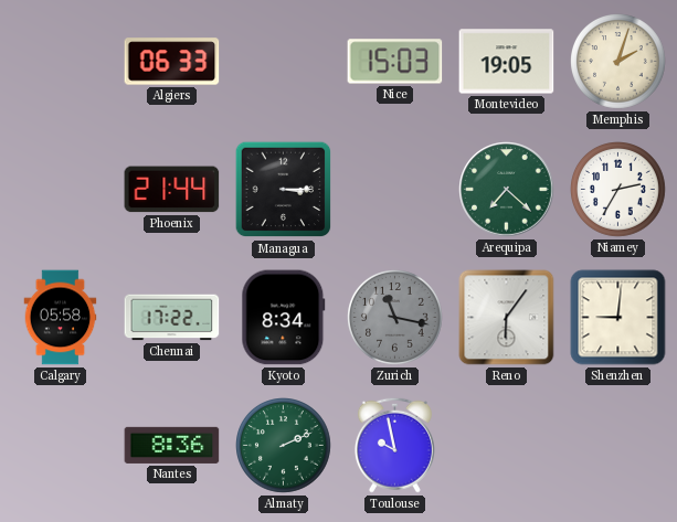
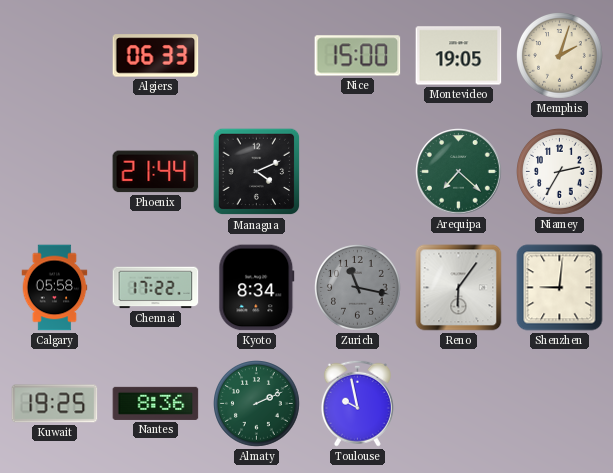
Nice: 15:03 -> 15:00 (358, 56)
Managua: 3:15 -> 4:11 (257, 172)
Kuwait: none -> 19:25 (55, 404)
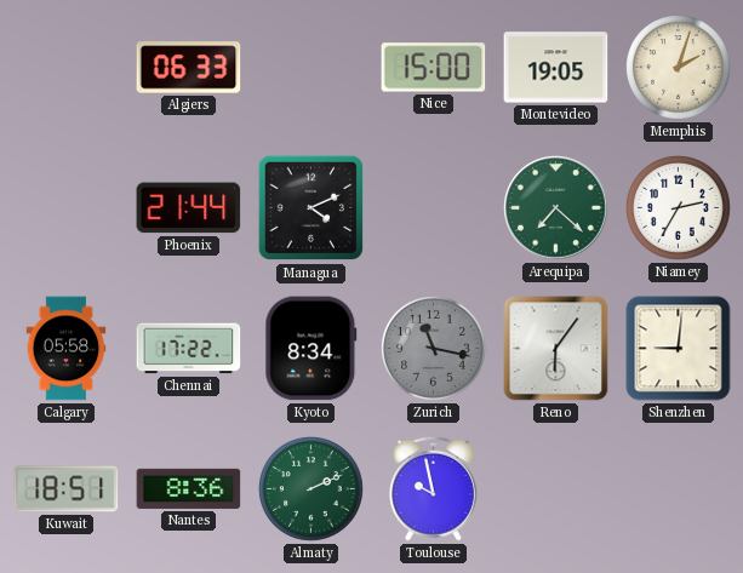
Kuwait: 19:25 -> 18:51 (67, 489)
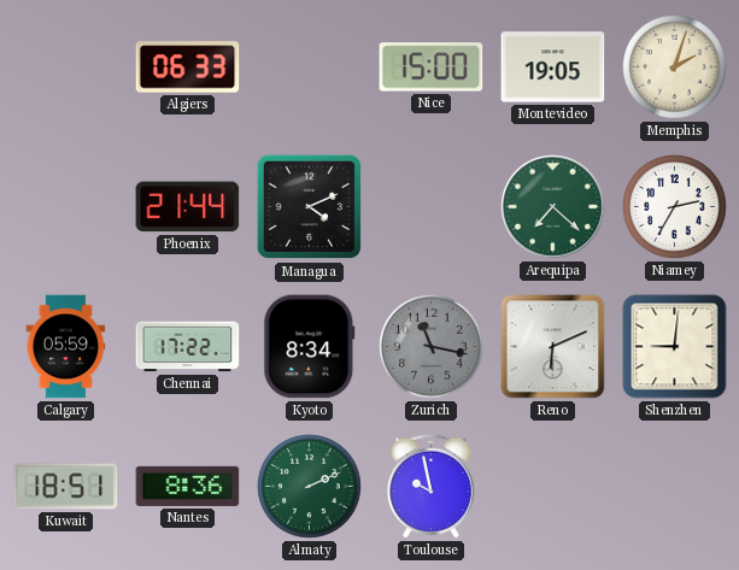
Calgary: 05:58 -> 05:59 (66, 347)
Reno: 6:06 -> 6:11 (553, 347)
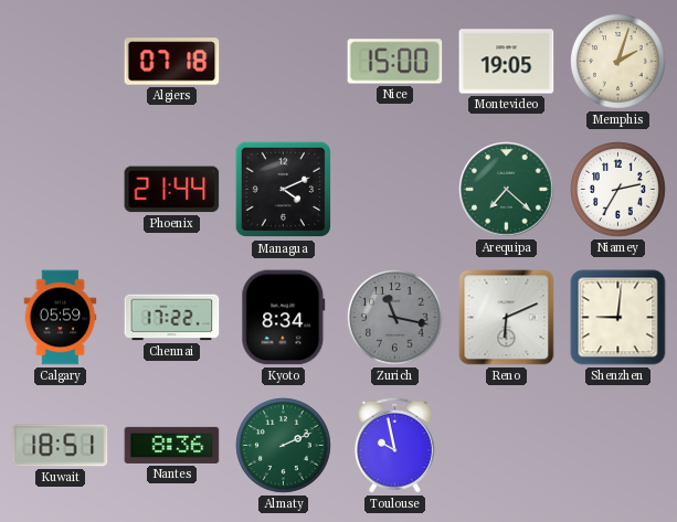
Algiers: 06:33 -> 07:18 (172, 62)
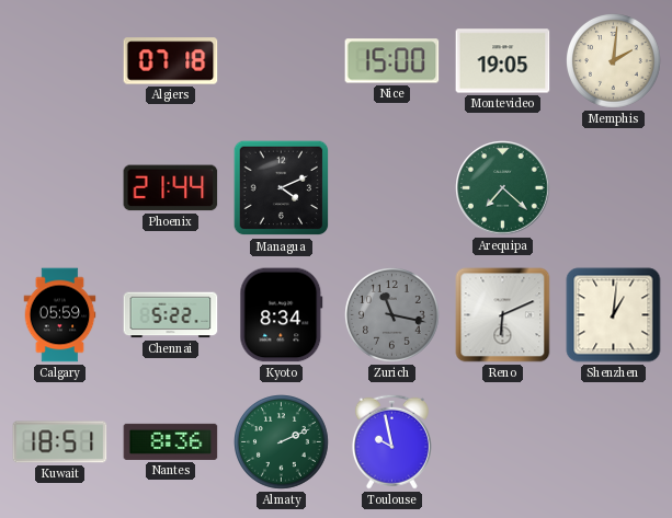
Memphis: 2:03 -> 2:01 (614, 61)
Niamey: 2:35 -> none (618, 190)
Chennai: 17:22 -> 5:22 (171, 315)
Shenzhen: 9:01 -> 1:01 (614, 315)
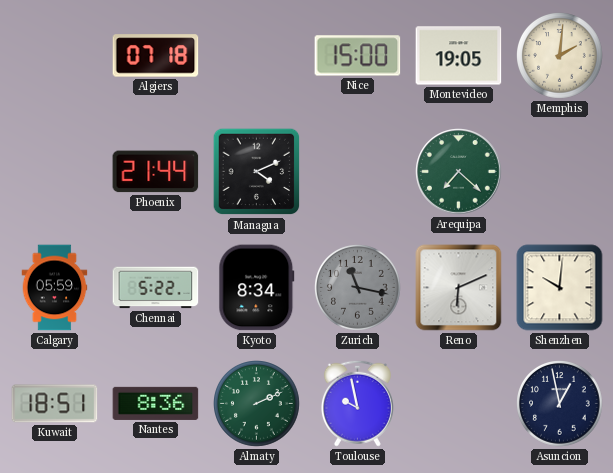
Shenzhen: 1:01 -> 10:01 (560, 288)
Asuncion: none -> 12:58 (560, 404)
